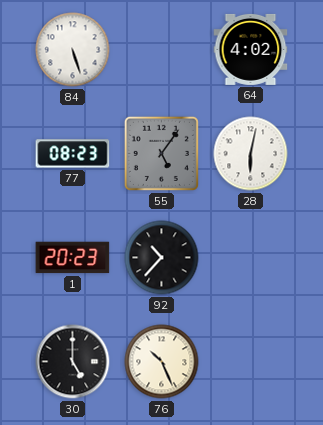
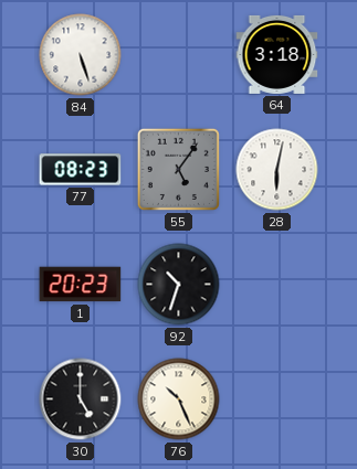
64: 4:02 -> 3:18 (277, 54)
92: 10:37 -> 10:33 (179, 285)
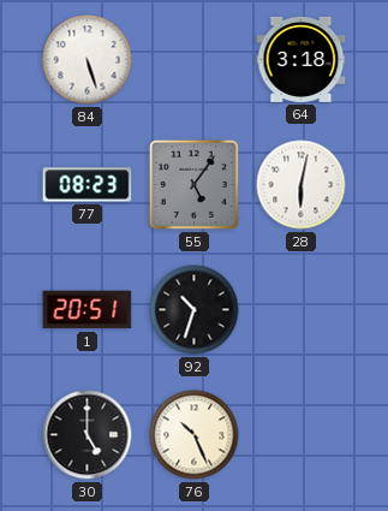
1: 20:23 -> 20:51 (88, 310)
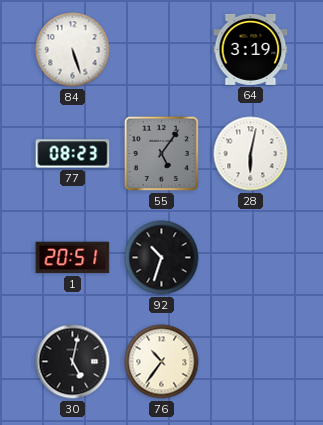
64: 3:18 -> 3:19 (251, 49)
30: 5:00 -> 5:02 (73, 362)
76: 10:26 -> 10:36 (162, 362)
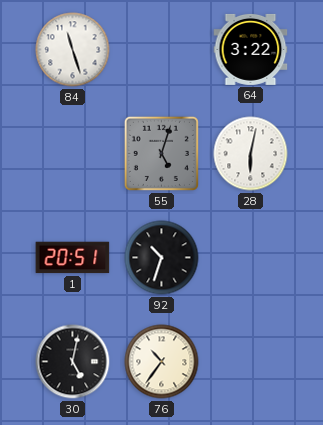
84: 5:27 -> 11:27 (73, 50)
64: 3:19 -> 3:22 (251, 49)
77: 08:23 -> none (73, 154)
55: 5:06 -> 5:03 (161, 153)
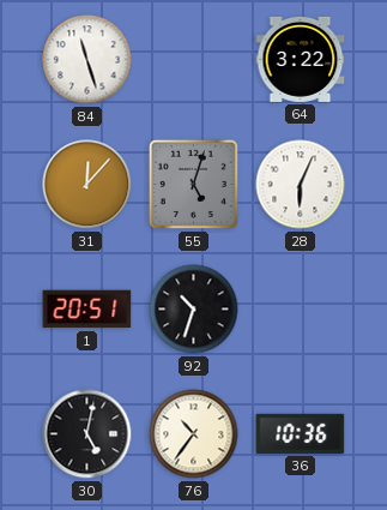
31: none -> 12:07 (87, 185)
28: 6:02 -> 6:04 (301, 185)
36: none -> 10:36 (301, 433)
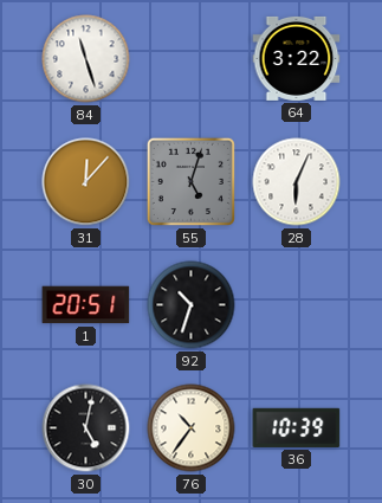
36: 10:36 -> 10:39 (297, 427)
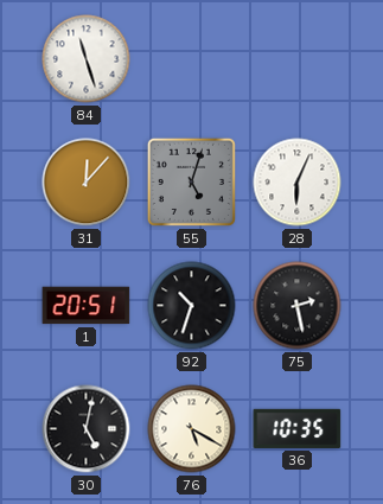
64: 3:22 -> none (297, 58)
75: none -> 2:28 (298, 306)
76: 10:36 -> 5:20 (192, 429)
36: 10:39 -> 10:35 (298, 428)
